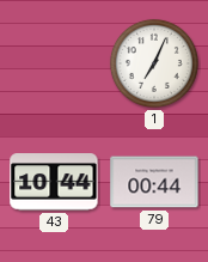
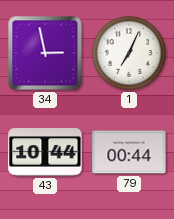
34: none -> 2:58 (45, 53)
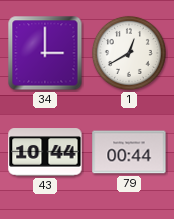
34: 2:58 -> 3:00 (45, 53)
1: 7:04 -> 12:40 (129, 53)
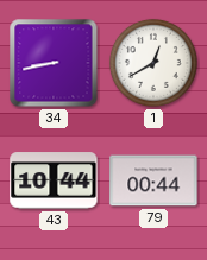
34: 3:00 -> 8:43 (54, 63)
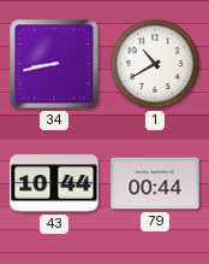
1: 12:40 -> 10:40 (155, 64)
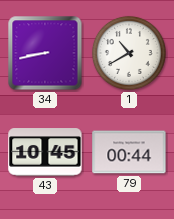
43: 10:44 -> 10:45 (45, 152)
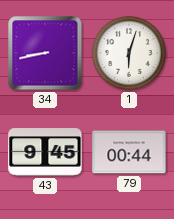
1: 10:40 -> 6:03 (129, 53)
43: 10:45 -> 9:45 (45, 152)
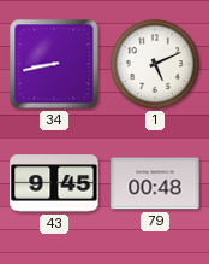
1: 6:03 -> 5:11 (155, 64)
79: 00:44 -> 00:48 (155, 183)
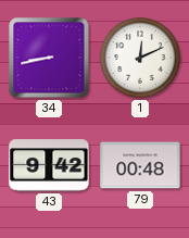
1: 5:11 -> 12:11 (140, 58)
43: 9:45 -> 9:42 (49, 165)
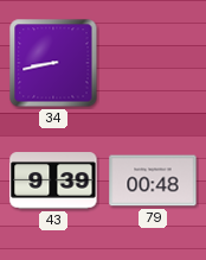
1: 12:11 -> none (140, 58)
43: 9:42 -> 9:39 (53, 180)
